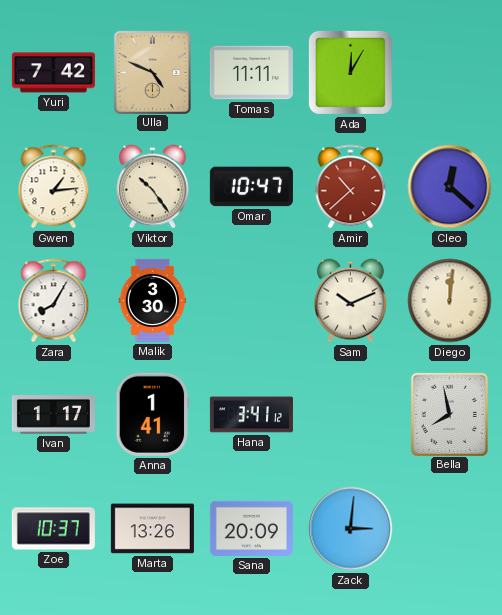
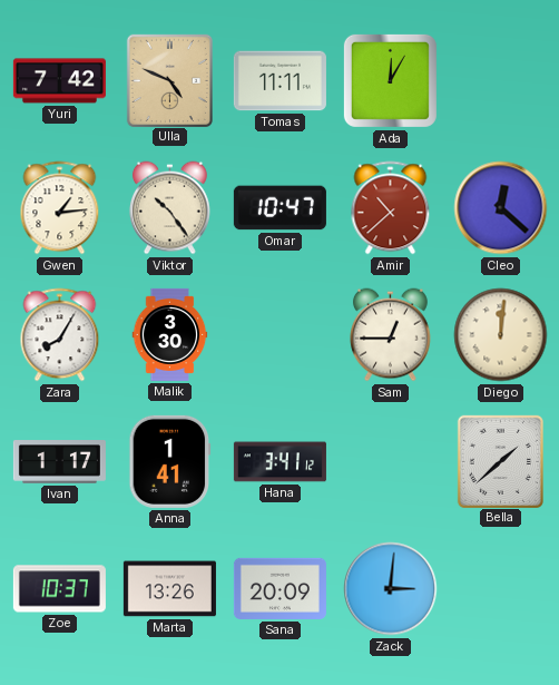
Sam: 10:11 -> 12:45 (390, 335)
Bella: 7:58 -> 1:38 (500, 461)
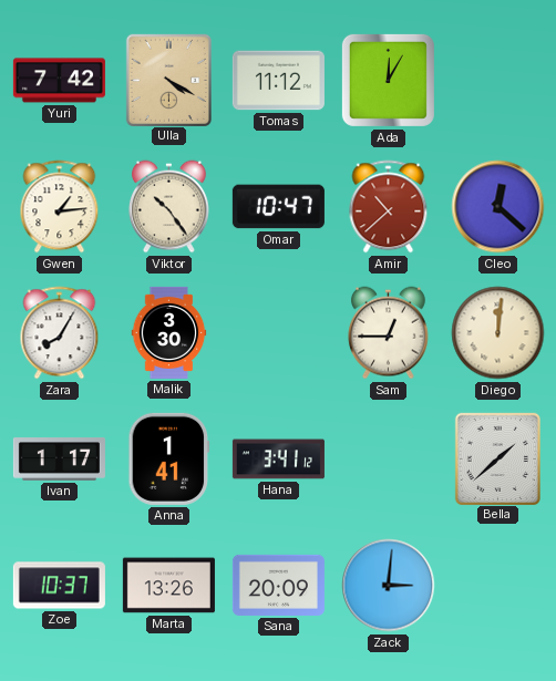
Ulla: 4:49 -> 4:20 (168, 80)
Tomas: 11:11 -> 11:12 (278, 81)
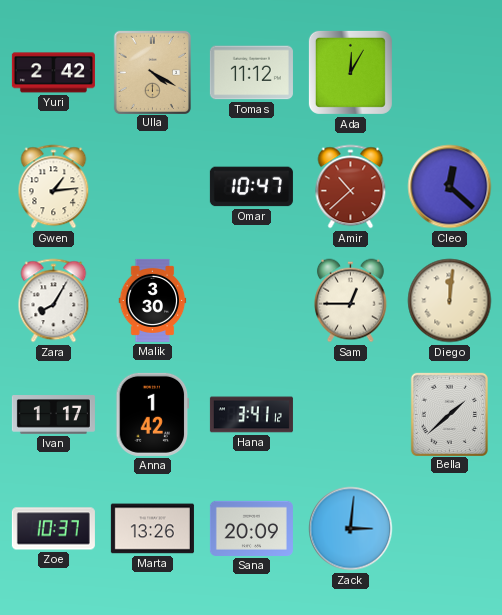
Yuri: 7:42 -> 2:42 (53, 73)
Viktor: 10:24 -> none (168, 207)
Anna: 1:41 -> 1:42 (153, 414)
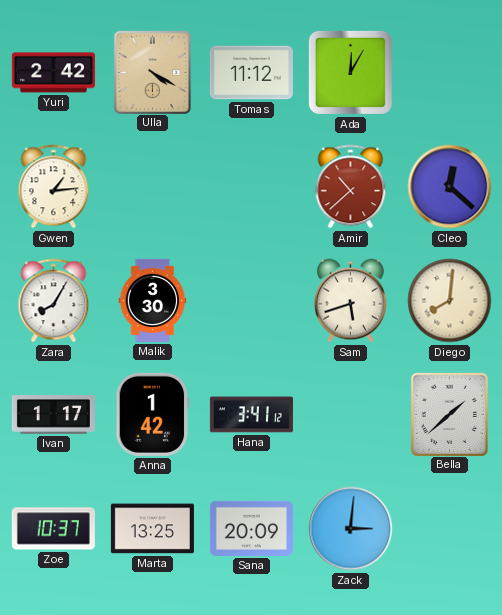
Omar: 10:47 -> none (251, 187)
Sam: 12:45 -> 5:42 (350, 301)
Diego: 12:01 -> 8:01 (450, 301)
Marta: 13:26 -> 13:25 (152, 529)
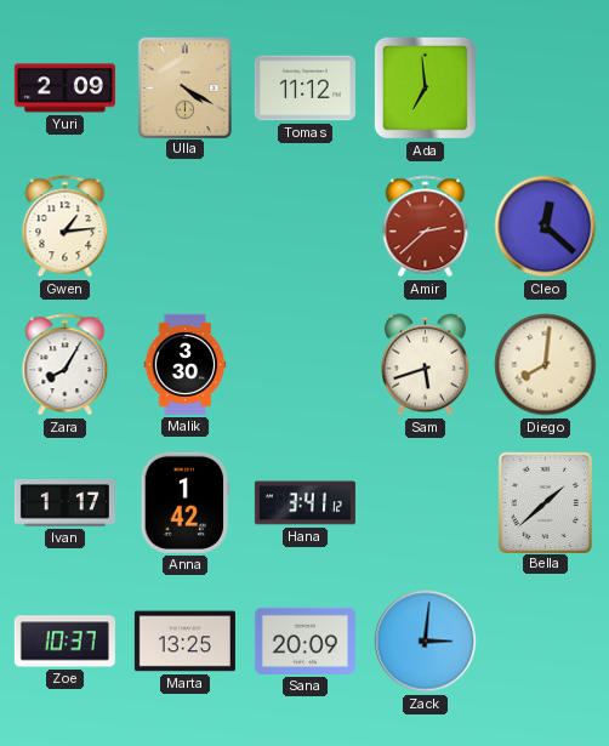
Yuri: 2:42 -> 2:09 (64, 89)
Ada: 12:05 -> 6:59 (425, 87)
Amir: 10:38 -> 2:38 (426, 227)
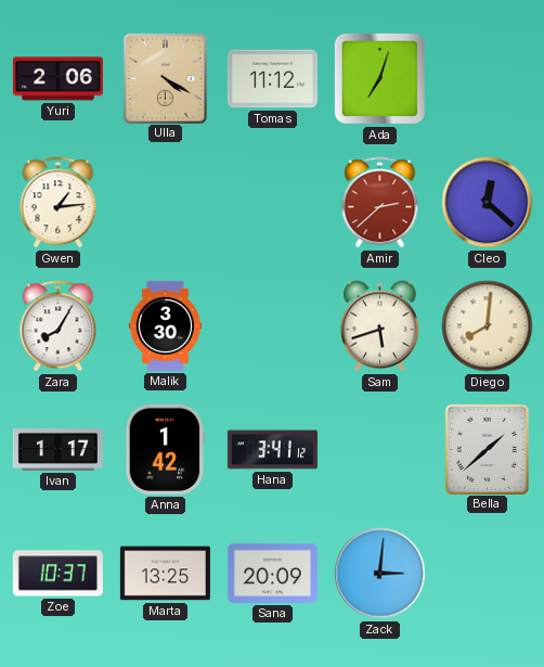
Yuri: 2:09 -> 2:06 (57, 79)
Ada: 6:59 -> 7:03 (379, 78)
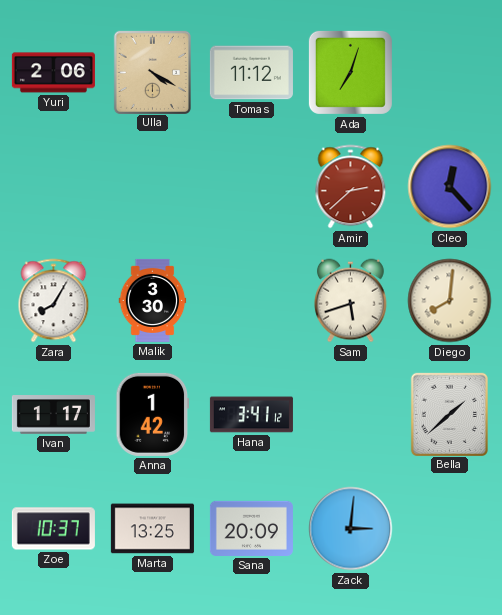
Gwen: 1:14 -> none (59, 203)
Cleo: 12:22 -> 12:23 (450, 187)
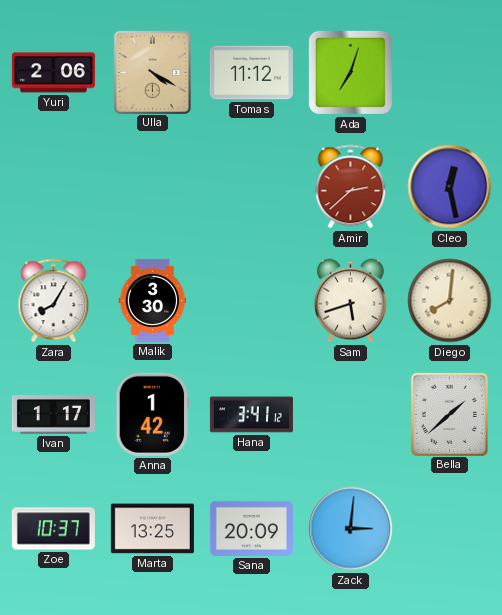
Cleo: 12:23 -> 12:28 (450, 187)
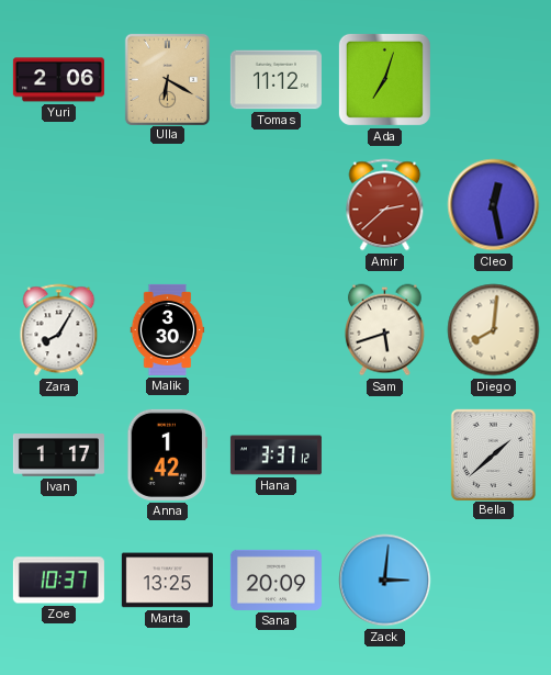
Ulla: 4:20 -> 6:20 (167, 79)
Hana: 3:41 -> 3:37 (275, 455)
